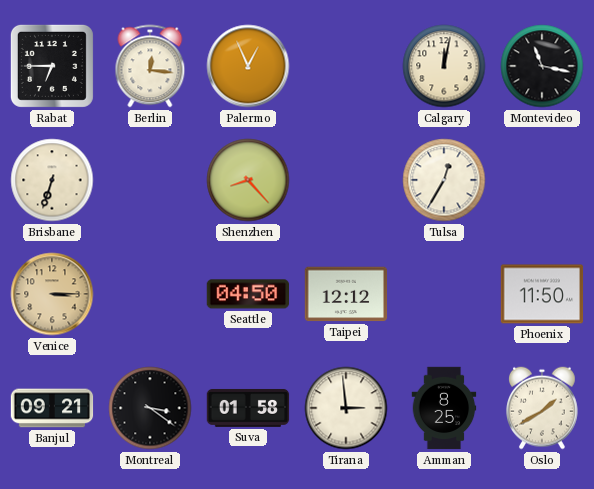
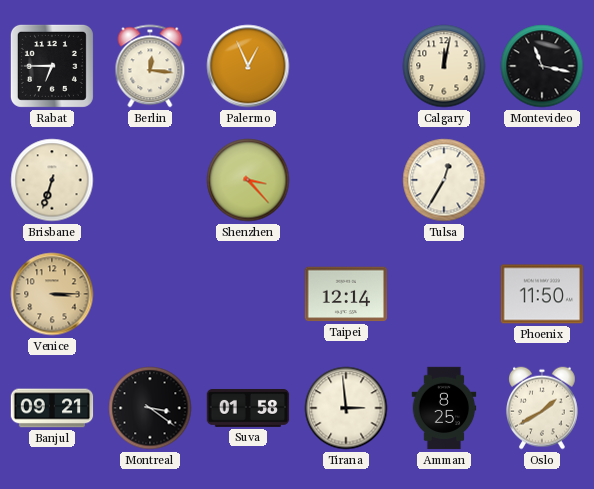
Shenzhen: 8:23 -> 3:23 (248, 180)
Seattle: 04:50 -> none (247, 294)
Taipei: 12:12 -> 12:14 (346, 294)
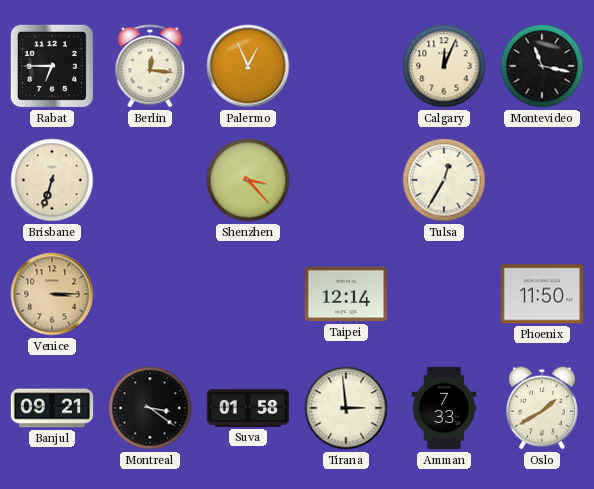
Calgary: 12:02 -> 12:04 (444, 66)
Amman: 8:25 -> 7:33 (444, 408)
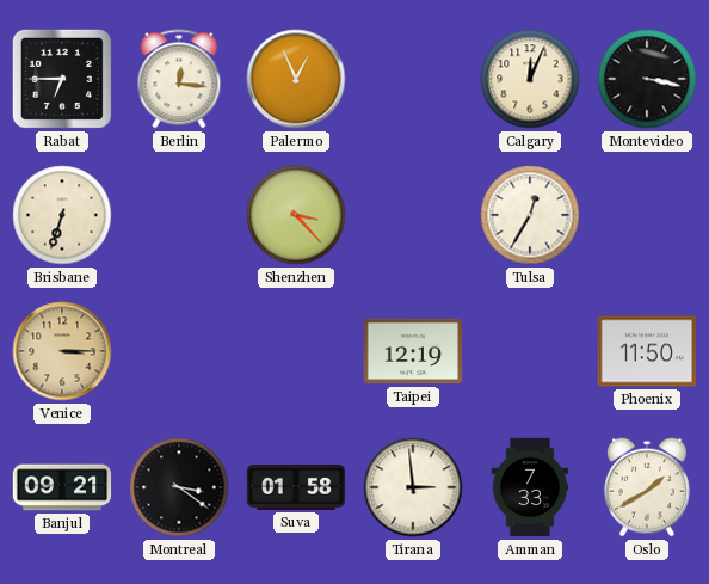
Montevideo: 11:17 -> 3:17 (647, 79)
Taipei: 12:14 -> 12:19 (413, 351)
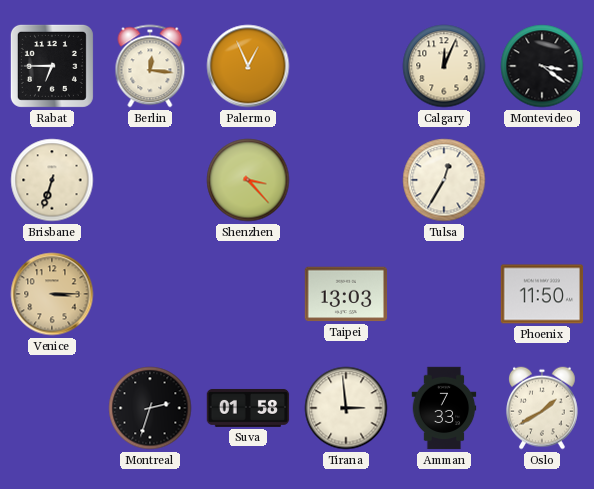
Montevideo: 3:17 -> 3:21 (542, 66)
Taipei: 12:19 -> 13:03 (346, 294)
Banjul: 09:21 -> none (62, 487)
Montreal: 3:21 -> 2:33 (150, 408)
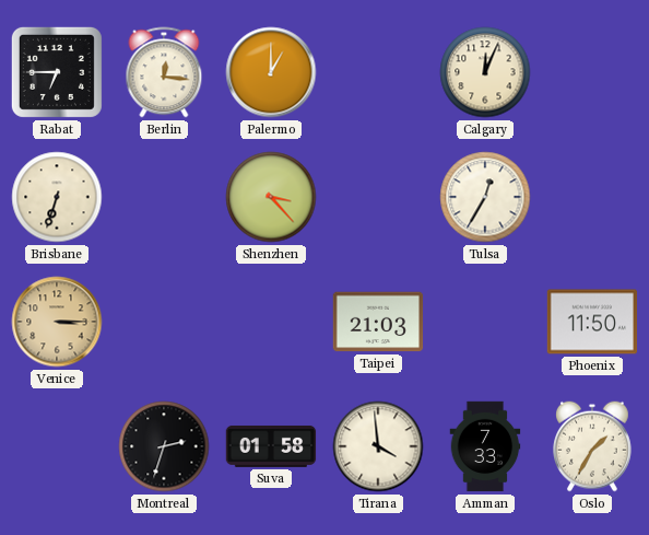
Palermo: 12:56 -> 1:00 (271, 72)
Montevideo: 3:21 -> none (542, 66)
Taipei: 13:03 -> 21:03 (378, 322)
Tirana: 2:59 -> 3:59 (378, 446)
Oslo: 1:40 -> 1:35 (593, 446)
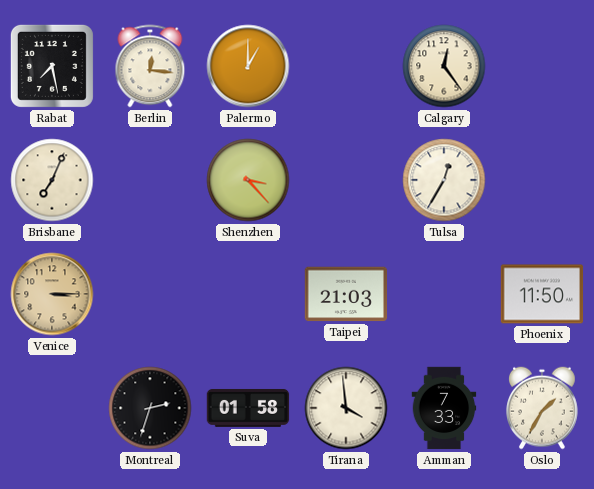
Rabat: 6:45 -> 7:28 (52, 66)
Calgary: 12:04 -> 12:24 (444, 66)
Brisbane: 6:33 -> 7:04 (52, 180)
